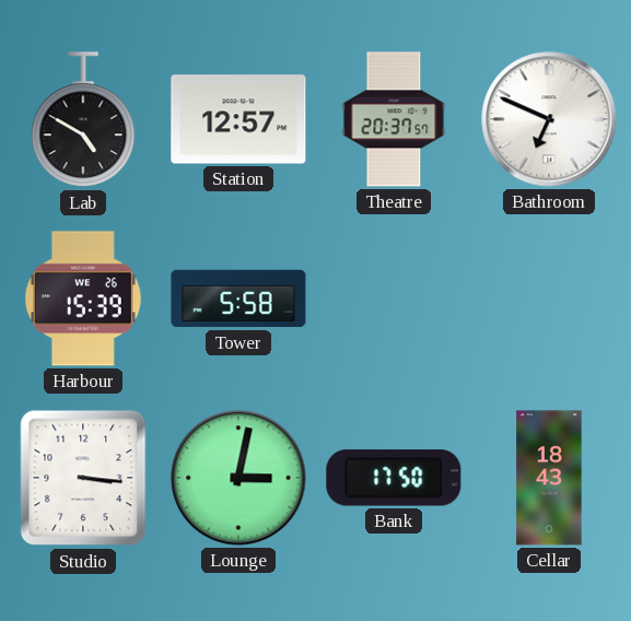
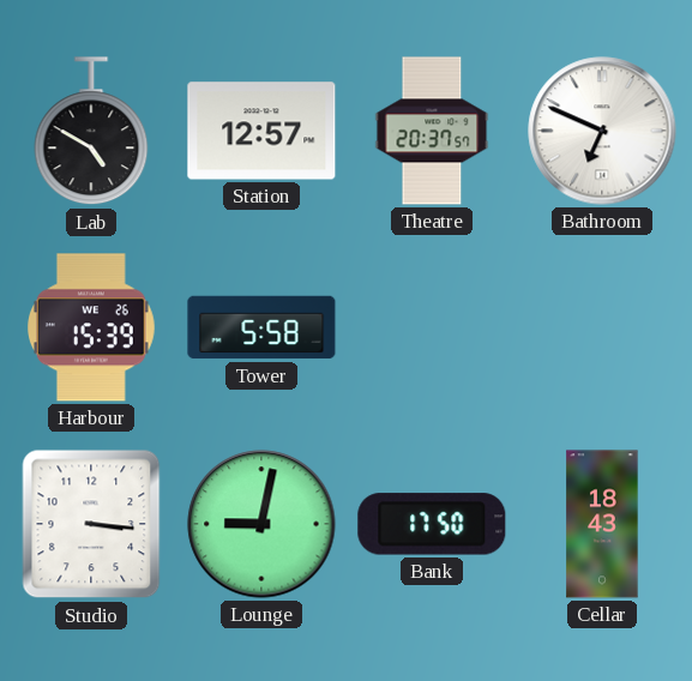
Lounge: 3:02 -> 9:02 (261, 524)
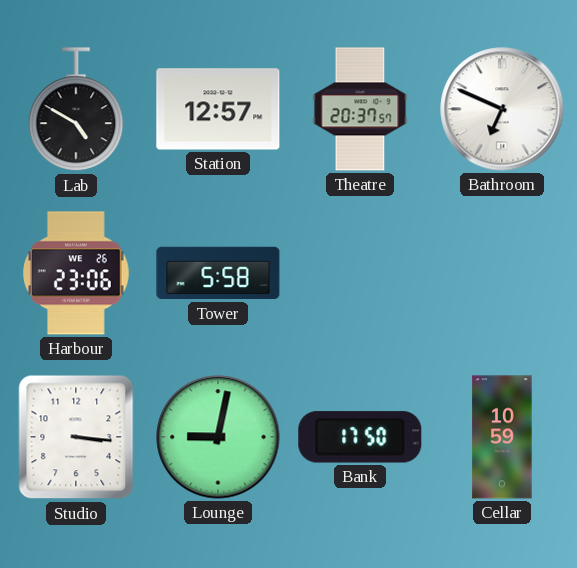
Harbour: 15:39 -> 23:06 (77, 273)
Cellar: 18:43 -> 10:59 (502, 437)
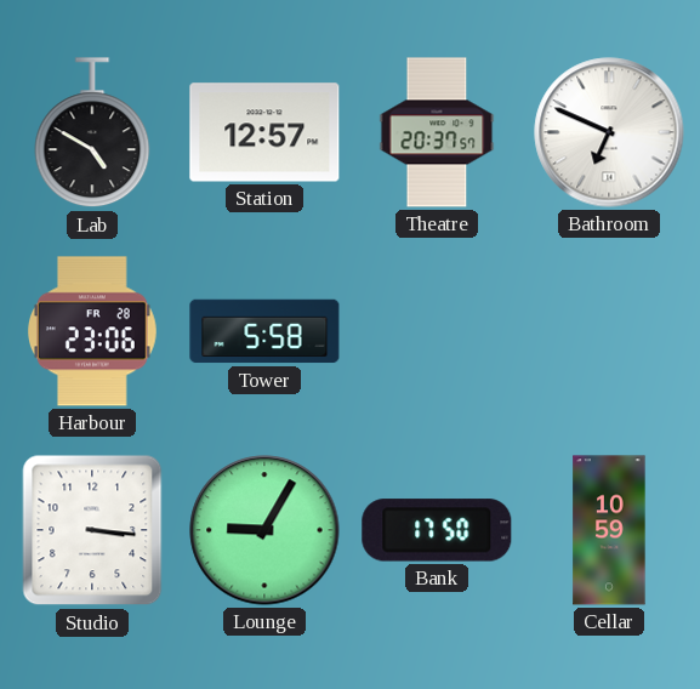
Harbour date: WE 26 -> FR 28 (93, 331)
Lounge: 9:02 -> 9:05 (264, 530)
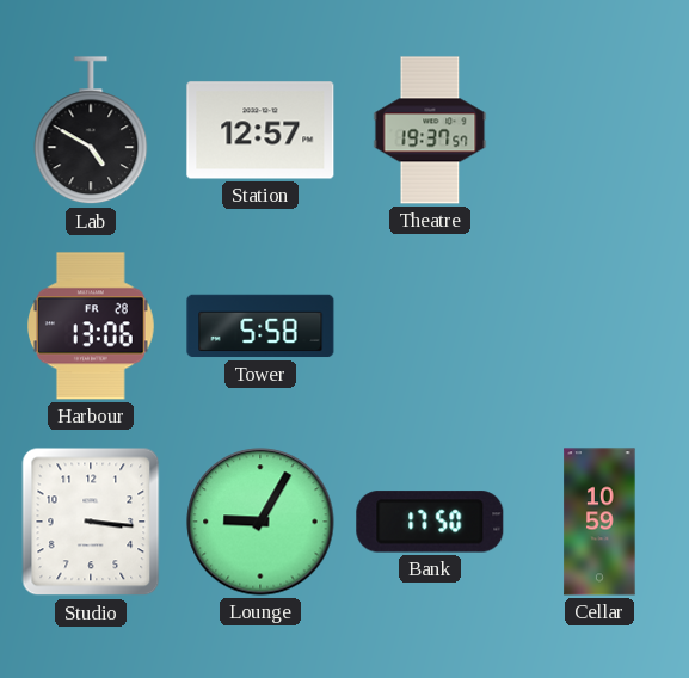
Theatre: 20:37 -> 19:37 (430, 130)
Bathroom: 6:49 -> none (609, 132)
Harbour: 23:06 -> 13:06 (92, 326)
